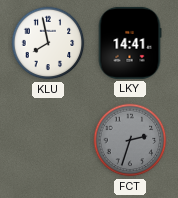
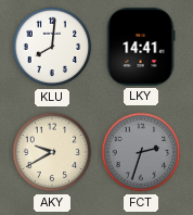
KLU: 7:58 -> 8:01 (52, 47)
AKY: none -> 9:40 (52, 152)
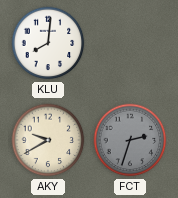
LKY: 14:41 -> none (141, 47)
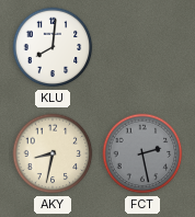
AKY: 9:40 -> 8:32 (53, 153)
FCT: 2:33 -> 2:28 (142, 153)
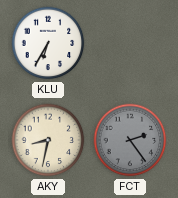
KLU: 8:01 -> 6:35 (48, 43)
FCT: 2:28 -> 2:24 (130, 140)
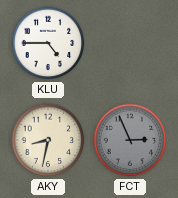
KLU: 6:35 -> 4:45 (48, 43)
FCT: 2:24 -> 2:56 (130, 140)
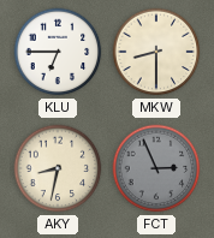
KLU: 4:45 -> 6:45 (58, 52)
MKW: none -> 8:30 (156, 52)
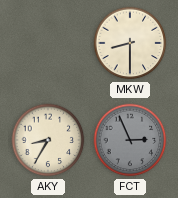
KLU: 6:45 -> none (58, 52)
AKY: 8:32 -> 8:35 (48, 140)
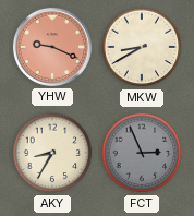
YHW: none -> 9:19 (52, 47)
MKW: 8:30 -> 8:40 (142, 47)
